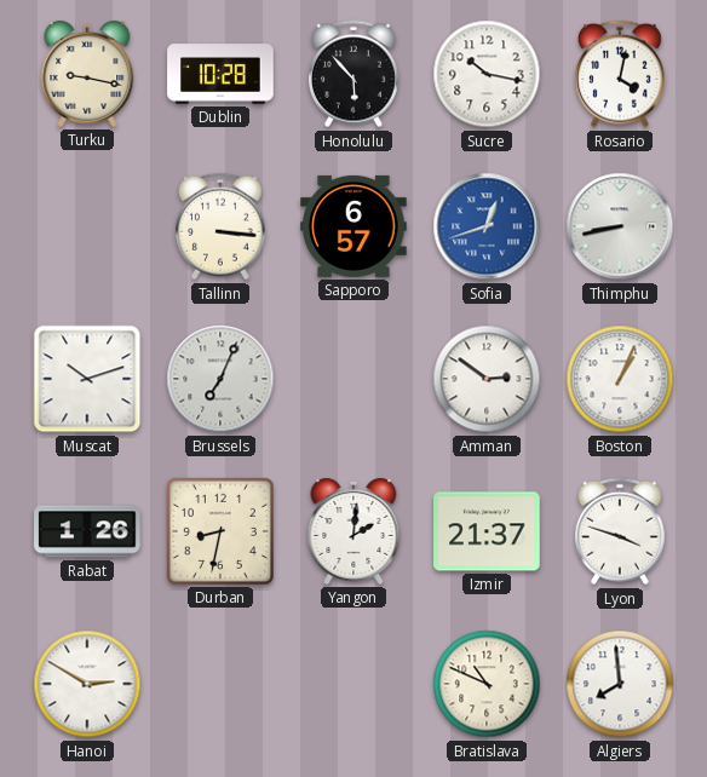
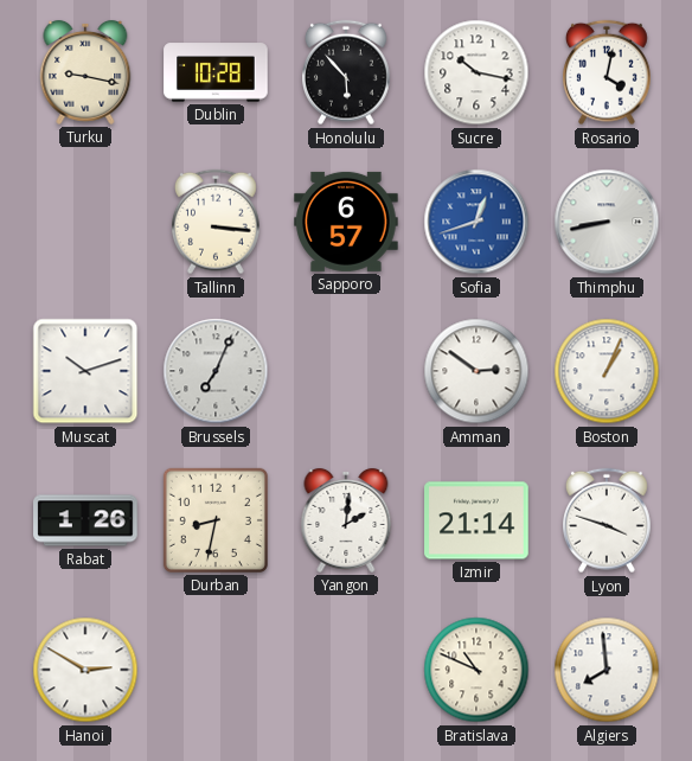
Izmir: 21:37 -> 21:14 (476, 520)
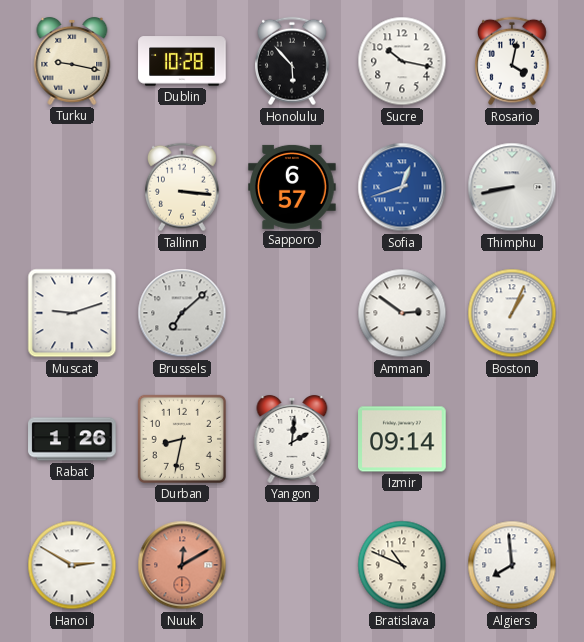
Muscat: 10:12 -> 9:12 (72, 313)
Brussels: 7:04 -> 7:08 (182, 313)
Izmir: 21:14 -> 09:14 (402, 439)
Lyon: 3:48 -> none (608, 520)
Nuuk: none -> 12:10 (182, 565)
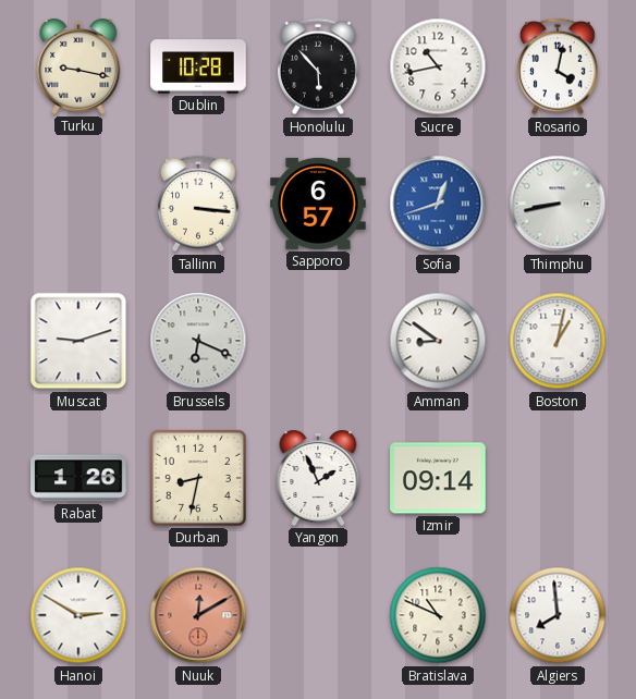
Sucre: 10:17 -> 10:43 (438, 66)
Brussels: 7:08 -> 6:19 (198, 341)
Amman: 2:51 -> 8:51 (438, 341)
Boston: 1:04 -> 1:02 (558, 341)
Yangon: 2:01 -> 1:56 (318, 478)
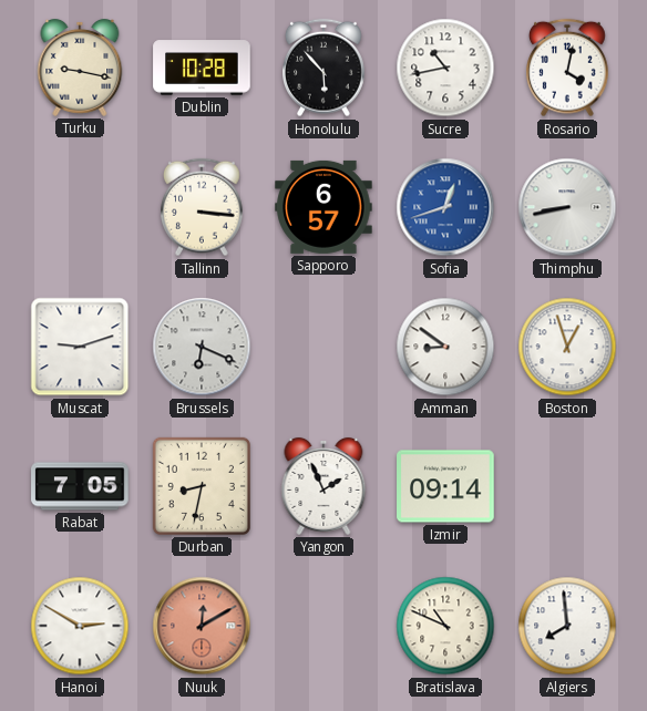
Boston: 1:02 -> 12:57 (567, 347)
Rabat: 1:26 -> 7:05 (80, 486)
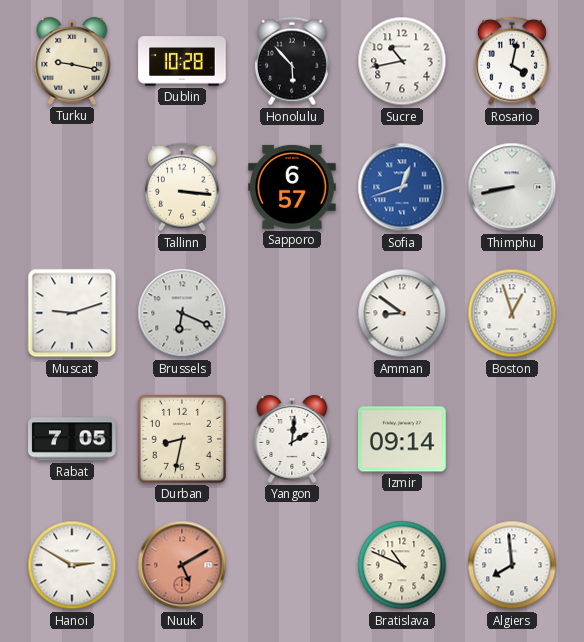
Yangon: 1:56 -> 2:01 (292, 439)
Nuuk: 12:10 -> 5:10 (182, 565)
